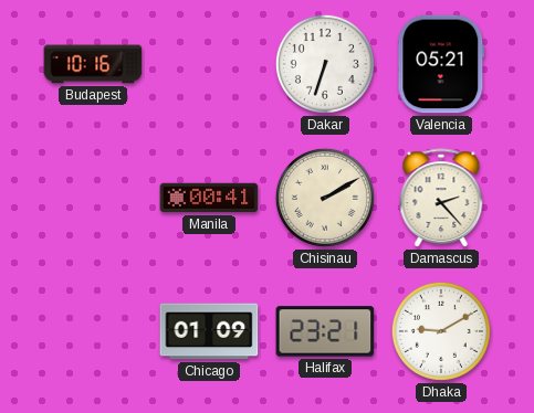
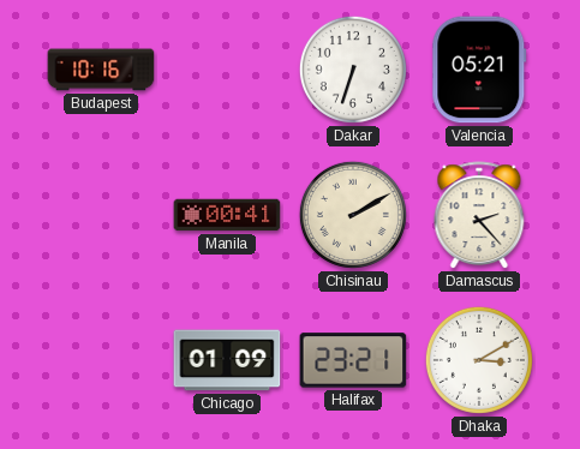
Dhaka: 9:10 -> 3:10 (479, 360)
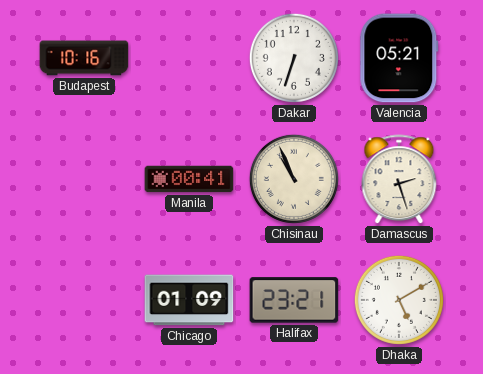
Chisinau: 2:10 -> 10:56 (294, 179)
Damascus: 2:23 -> 2:27 (399, 180)
Dhaka: 3:10 -> 5:10 (399, 300)
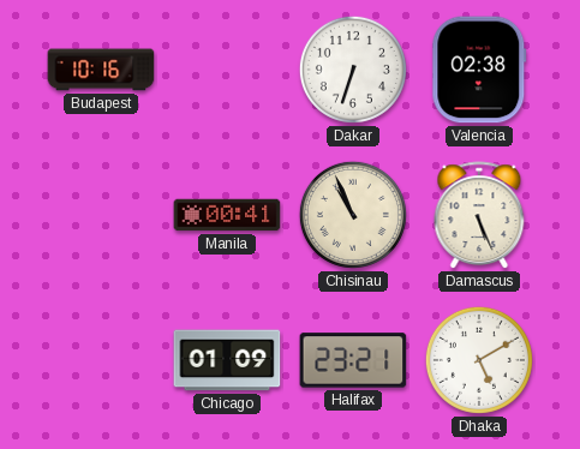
Valencia: 05:21 -> 02:38 (479, 70)
Damascus: 2:27 -> 5:26 (479, 216)
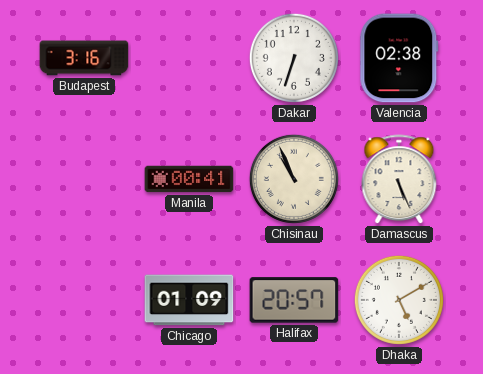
Budapest: 10:16 -> 3:16 (84, 58)
Halifax: 23:21 -> 20:57 (294, 300)
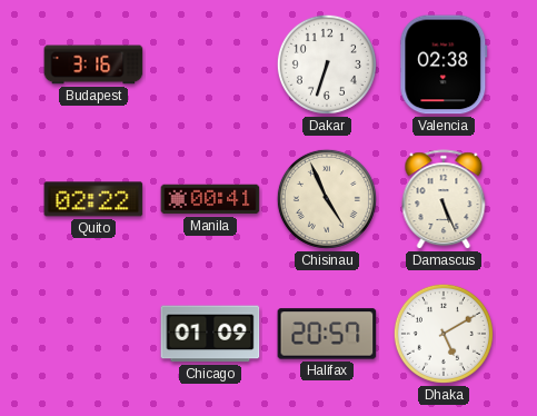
Quito: none -> 02:22 (93, 199)
Chisinau: 10:56 -> 4:56 (327, 199)
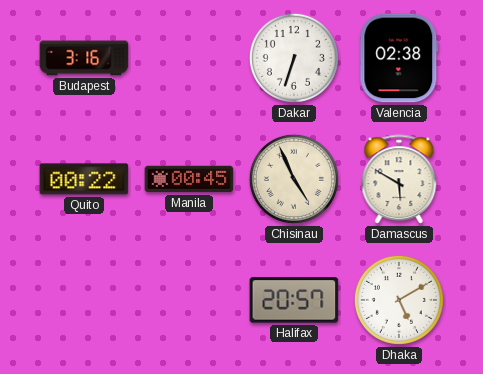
Quito: 02:22 -> 00:22 (84, 179)
Manila: 00:41 -> 00:45 (189, 179)
Damascus: 5:26 -> 5:50 (399, 180)
Chicago: 01:09 -> none (210, 334)
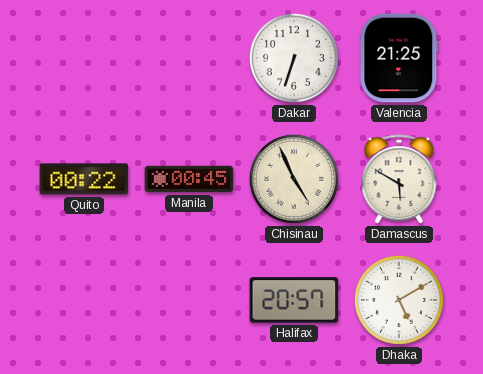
Budapest: 3:16 -> none (84, 58)
Valencia: 02:38 -> 21:25 (399, 58)
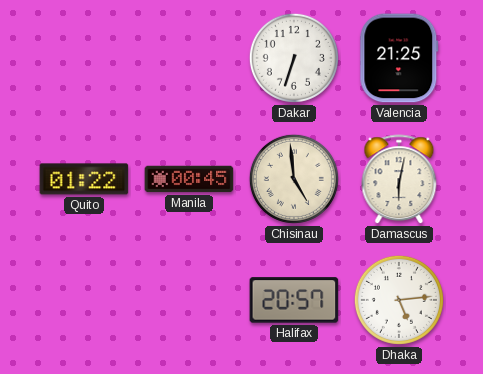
Quito: 00:22 -> 01:22 (84, 179)
Chisinau: 4:56 -> 4:59 (294, 179)
Damascus: 5:50 -> 6:02 (399, 180)
Dhaka: 5:10 -> 5:14 (399, 300)
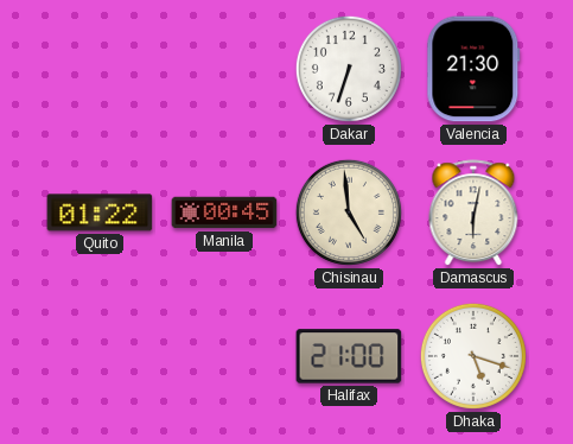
Valencia: 21:25 -> 21:30 (473, 69)
Halifax: 20:57 -> 21:00 (349, 356)
Dhaka: 5:14 -> 5:18 (473, 356)
